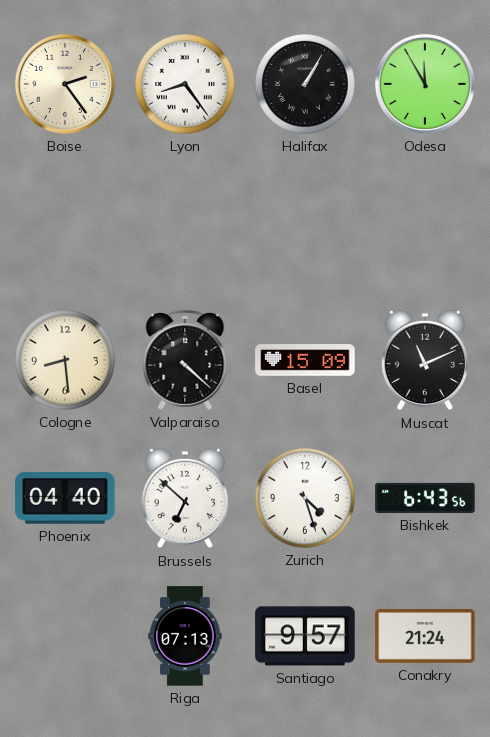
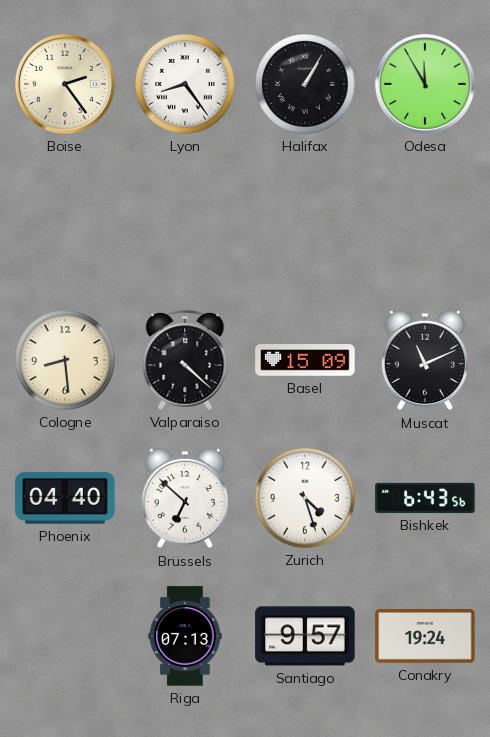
Conakry: 21:24 -> 19:24 (425, 637)
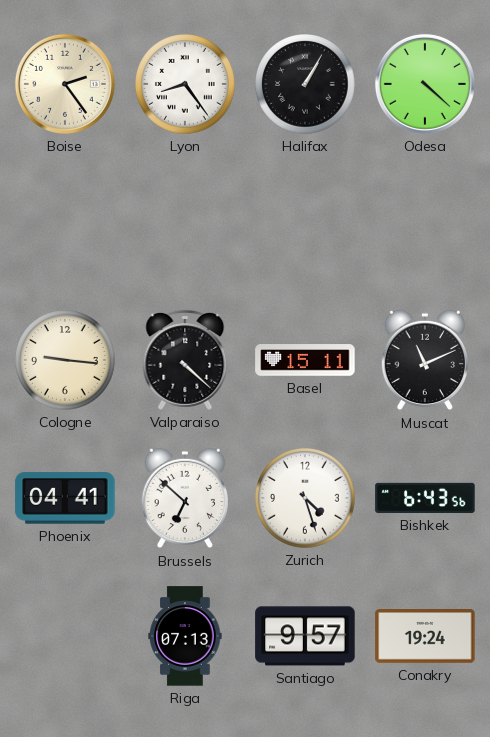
Odesa: 11:55 -> 4:22 (425, 84)
Cologne: 8:29 -> 9:16 (65, 360)
Basel: 15:09 -> 15:11 (305, 360)
Phoenix: 04:40 -> 04:41 (65, 498)
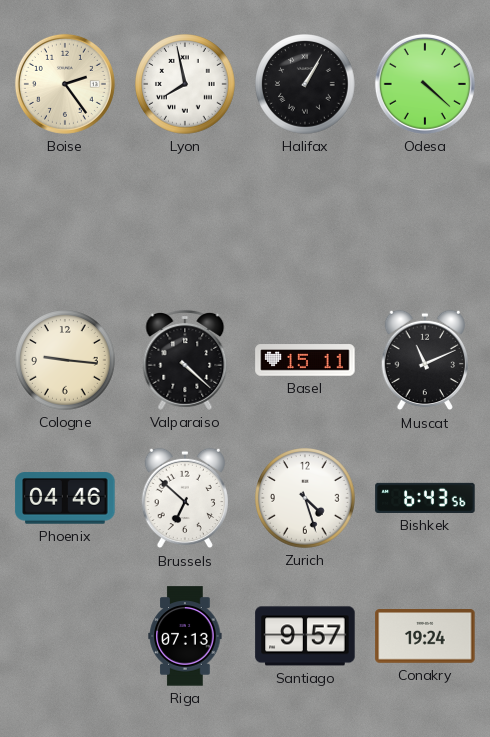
Lyon: 8:24 -> 7:58 (185, 84)
Phoenix: 04:41 -> 04:46 (65, 498)
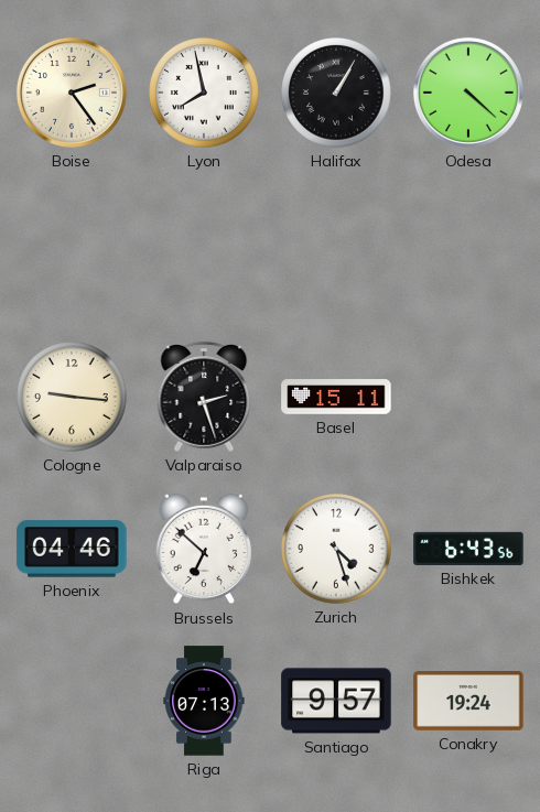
Valparaiso: 4:22 -> 2:27 (204, 397)
Muscat: 11:11 -> none (424, 360)
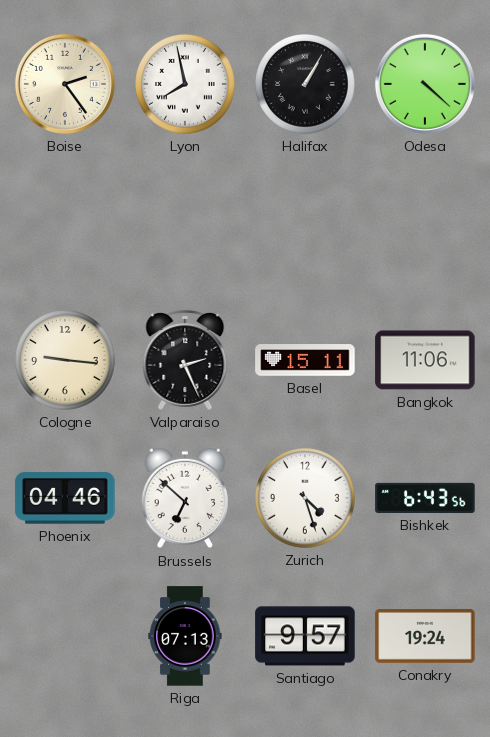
Valparaiso: 2:27 -> 2:26 (185, 360)
Bangkok: none -> 11:06 (425, 360)
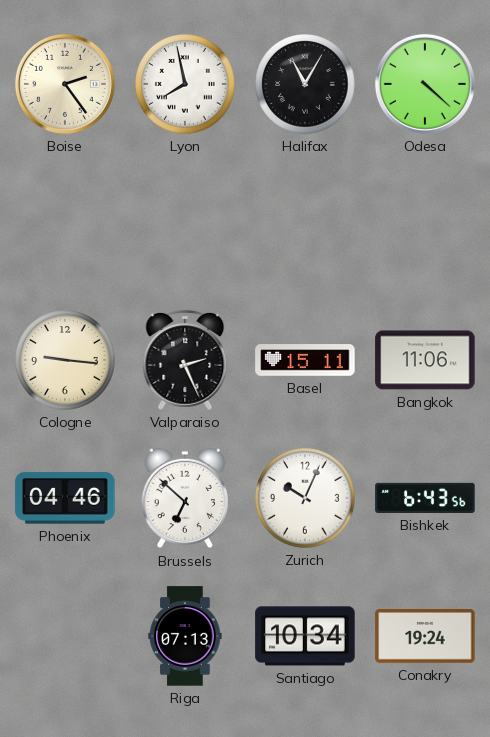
Halifax: 1:05 -> 11:05 (305, 84)
Zurich: 4:27 -> 10:04 (305, 498)
Santiago: 9:57 -> 10:34 (305, 636)
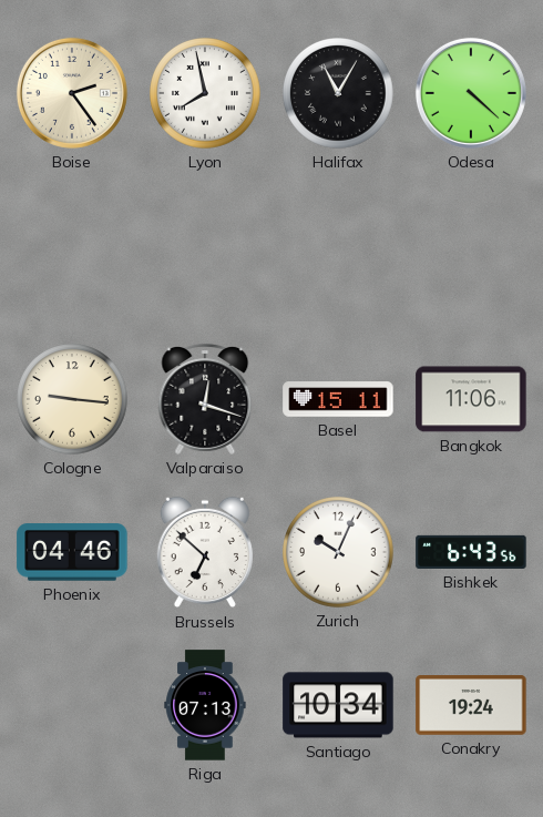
Valparaiso: 2:26 -> 12:18 (205, 399)
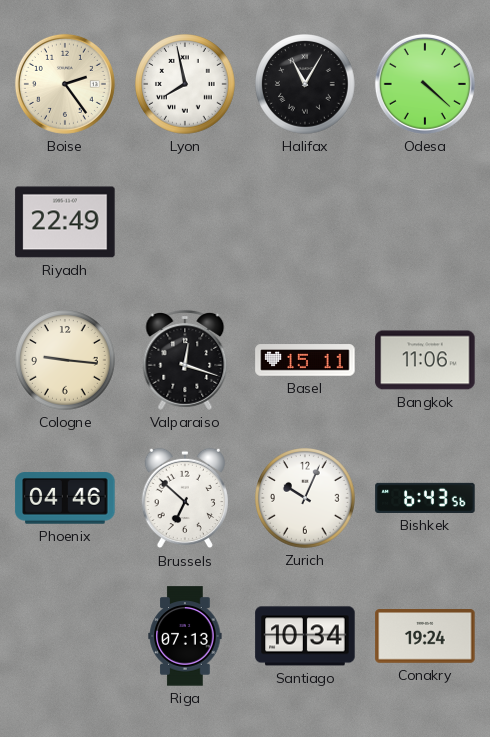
Riyadh: none -> 22:49 (65, 222)
